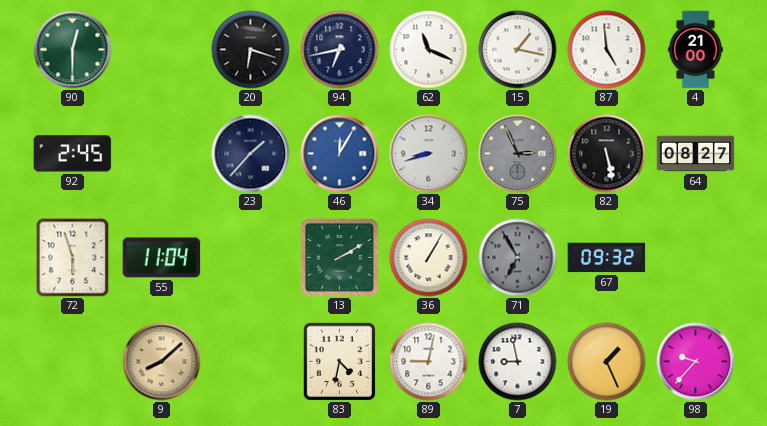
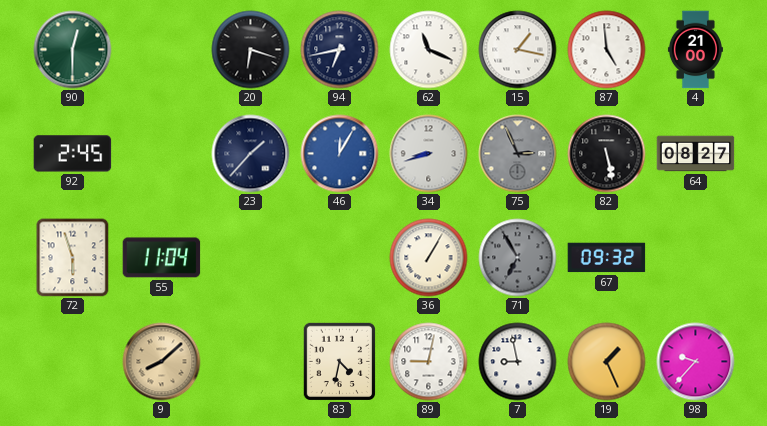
13: 2:10 -> none (340, 258)
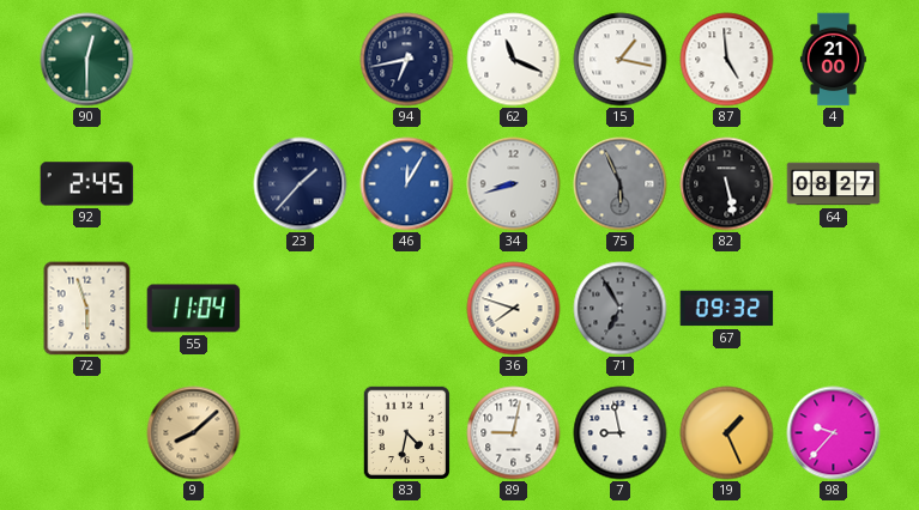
20: 6:18 -> none (251, 50)
75: 2:56 -> 5:56 (621, 184)
36: 1:05 -> 7:48 (514, 309)
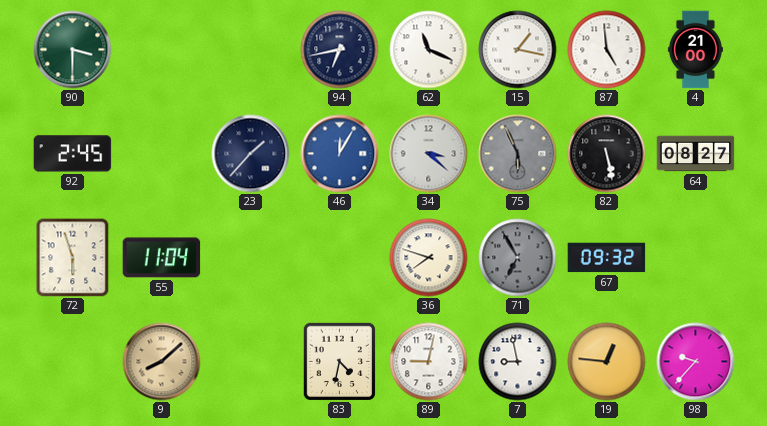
90: 12:30 -> 3:30 (73, 50)
34: 8:42 -> 3:22 (429, 154)
19: 1:26 -> 12:46 (607, 362)
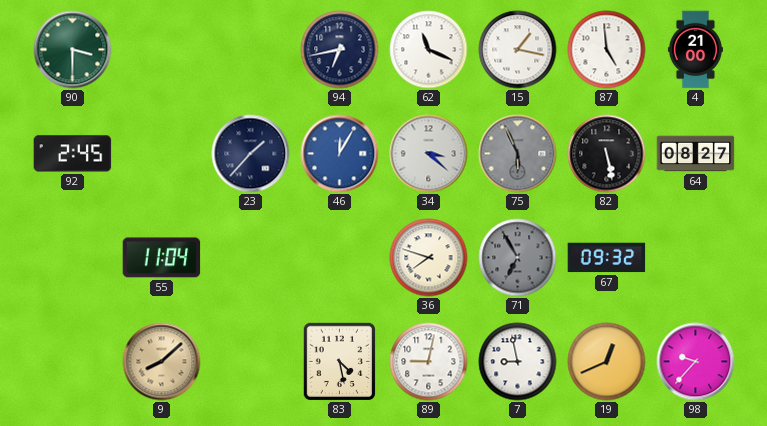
72: 5:57 -> none (73, 258)
83: 4:32 -> 4:28 (339, 361)
19: 12:46 -> 12:41 (607, 362)
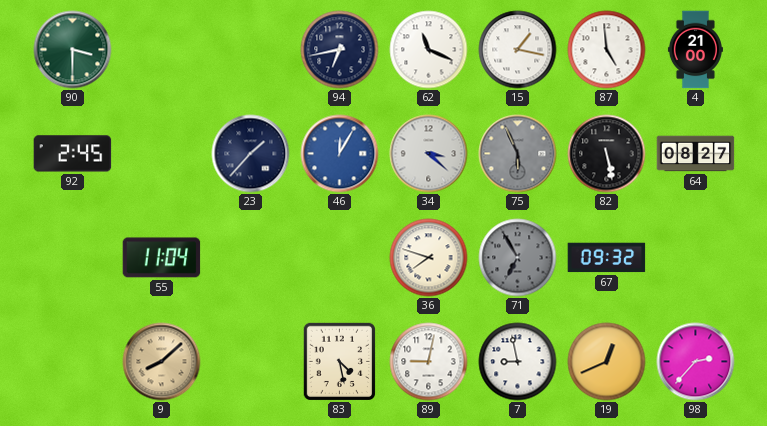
98: 9:37 -> 2:37 (696, 362)
